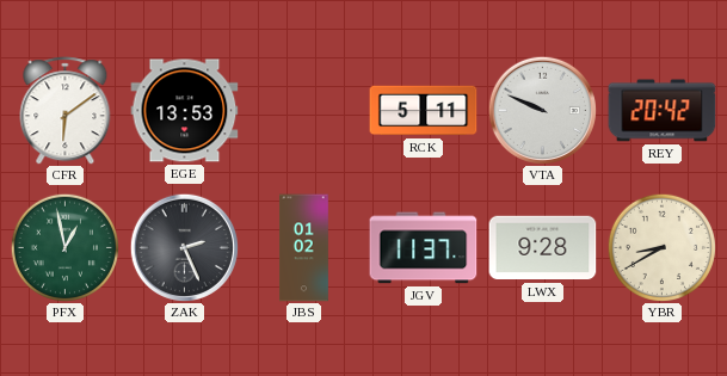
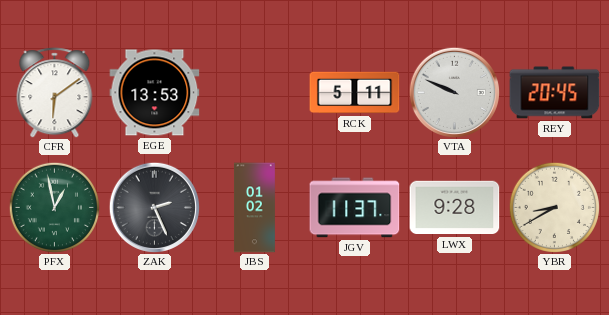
REY: 20:42 -> 20:45 (555, 93)
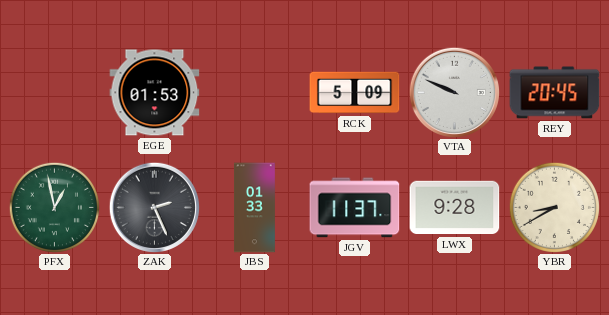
CFR: 6:09 -> none (55, 93)
EGE: 13:53 -> 01:53 (155, 93)
RCK: 5:11 -> 5:09 (355, 93)
JBS: 01:02 -> 01:33 (254, 208)
